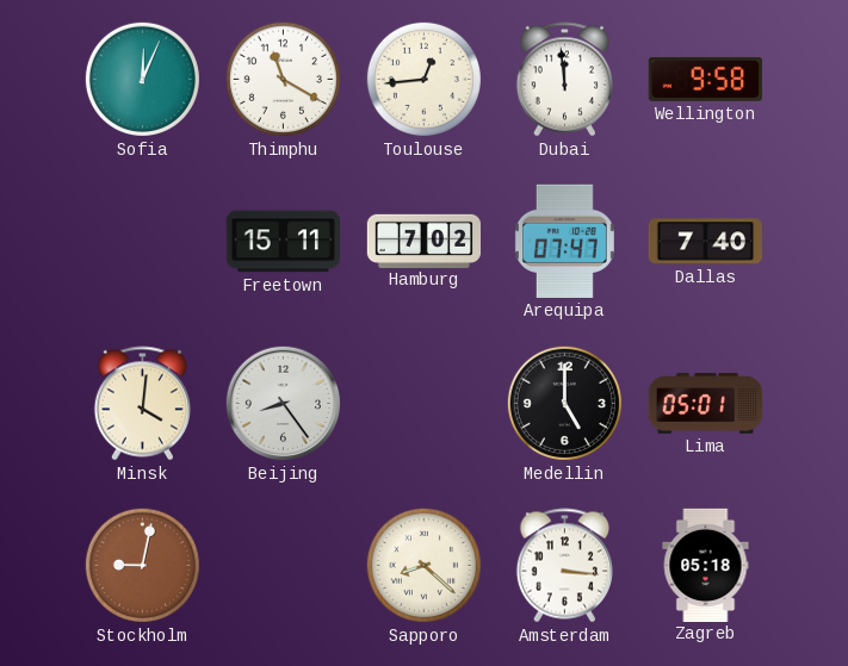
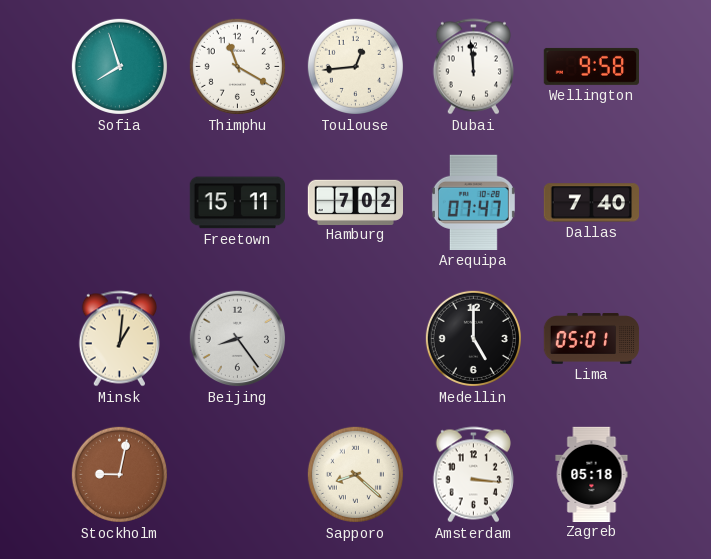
Sofia: 12:04 -> 7:57 (119, 66)
Minsk: 4:01 -> 1:01 (119, 339)
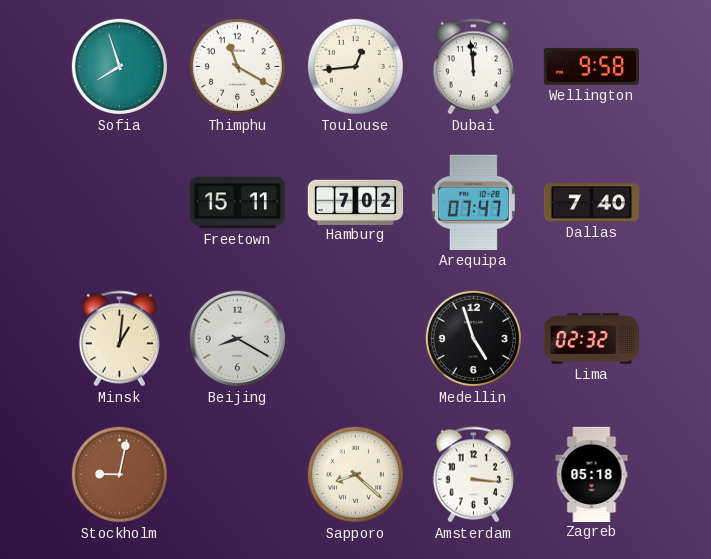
Beijing: 8:24 -> 8:20 (238, 339)
Medellin: 5:00 -> 4:57 (473, 338)
Lima: 05:01 -> 02:32 (592, 339)
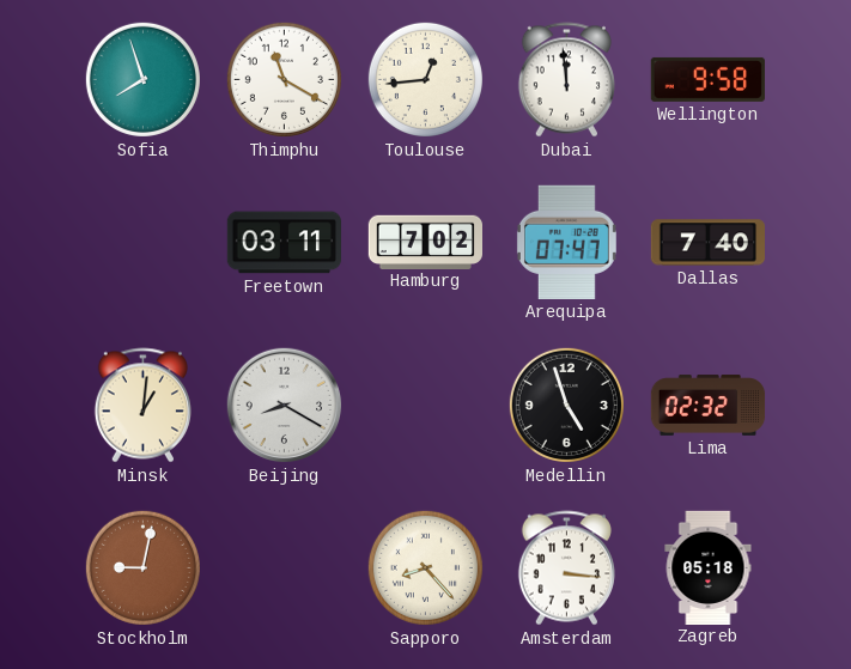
Freetown: 15:11 -> 03:11 (284, 243)
Sapporo: 8:22 -> 8:23 (425, 567)
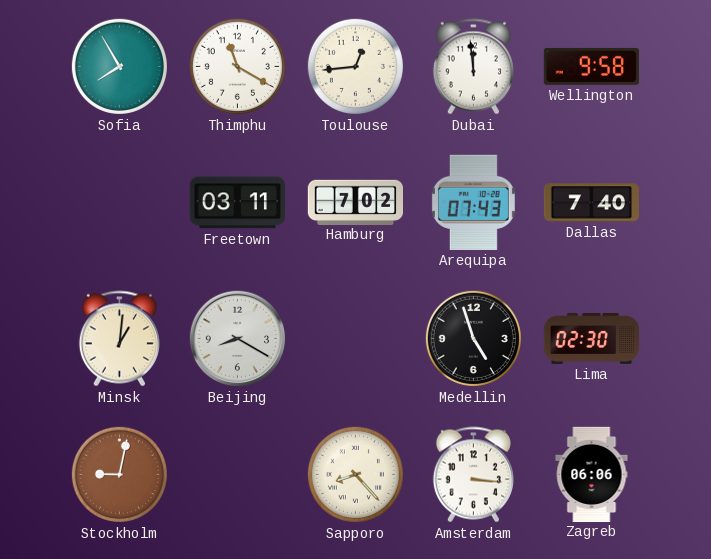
Sofia: 7:57 -> 7:55 (119, 66)
Arequipa: 07:47 -> 07:43 (473, 202)
Lima: 02:32 -> 02:30 (592, 339)
Zagreb: 05:18 -> 06:06 (592, 474)
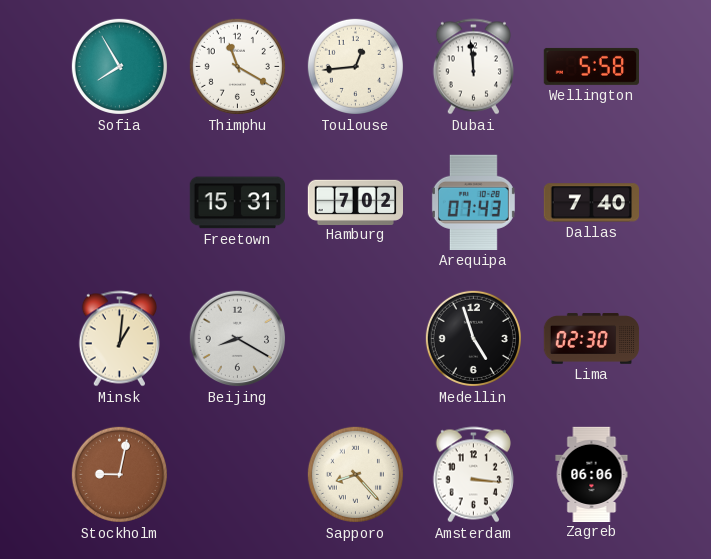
Wellington: 9:58 -> 5:58 (591, 66)
Freetown: 03:11 -> 15:31 (237, 203)
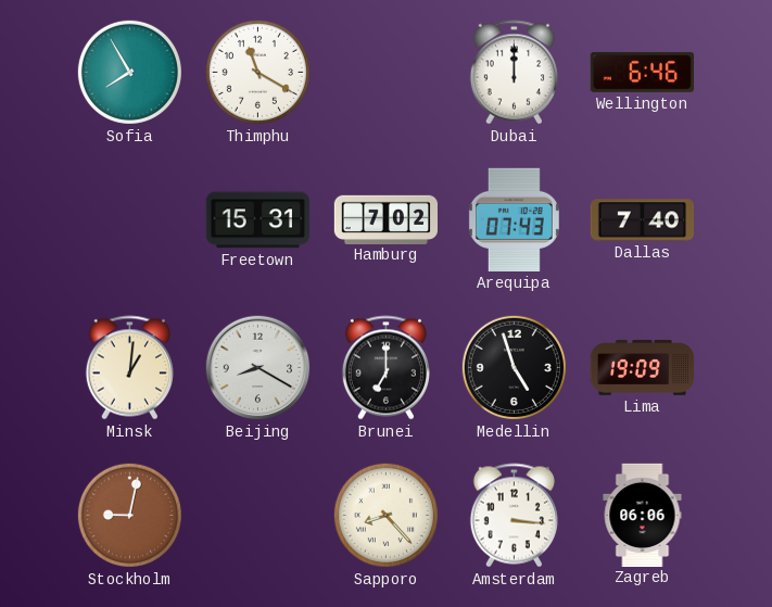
Toulouse: 12:44 -> none (355, 66)
Dubai: 11:59 -> 12:00 (514, 73)
Wellington: 5:58 -> 6:46 (642, 72)
Brunei: none -> 7:00 (385, 368)
Lima: 02:30 -> 19:09 (643, 368)
